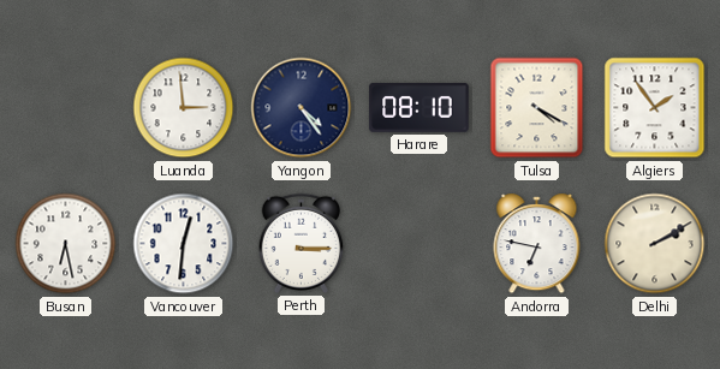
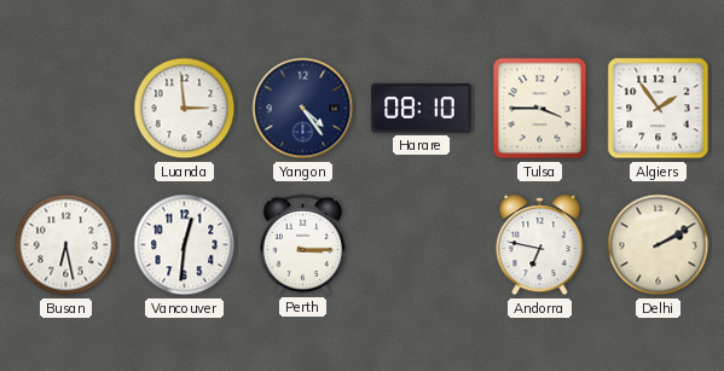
Tulsa: 4:20 -> 3:45 (540, 109)
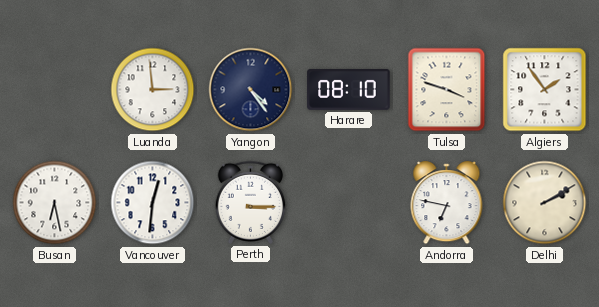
Tulsa: 3:45 -> 3:48 (447, 90)
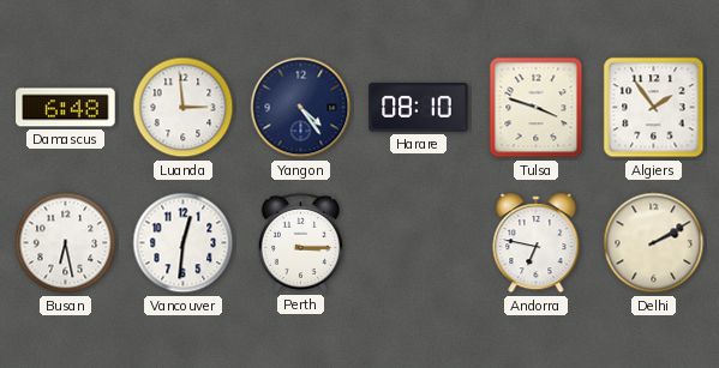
Damascus: none -> 6:48 (66, 108)
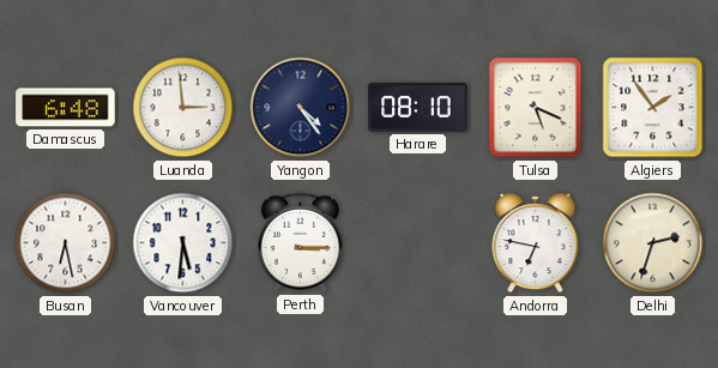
Tulsa: 3:48 -> 5:19 (536, 108)
Vancouver: 12:31 -> 5:31 (183, 243)
Delhi: 2:10 -> 2:33 (653, 243)
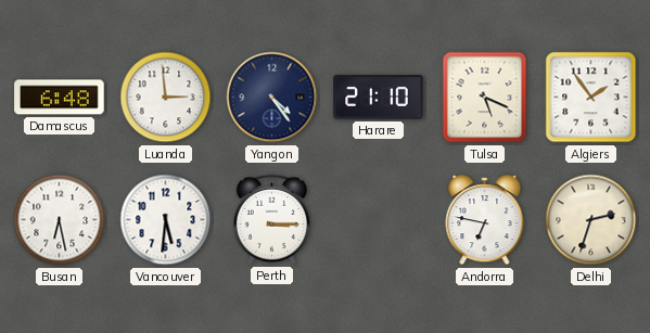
Harare: 08:10 -> 21:10 (379, 98)
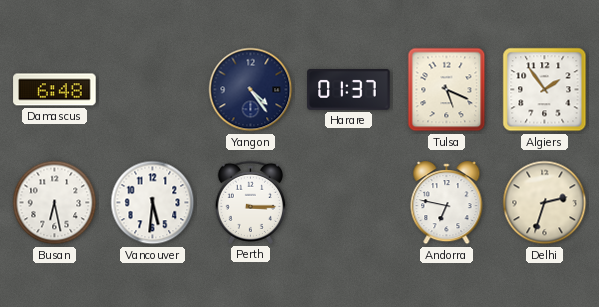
Luanda: 2:59 -> none (166, 98)
Harare: 21:10 -> 01:37 (349, 90)
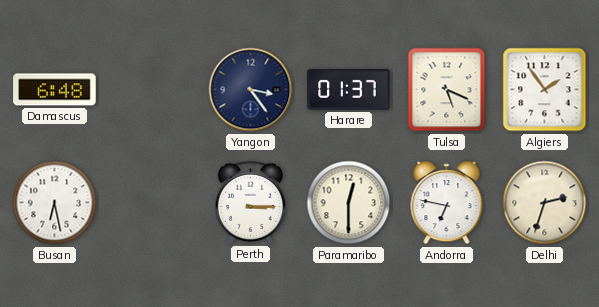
Yangon: 4:24 -> 3:24 (251, 90)
Vancouver: 5:31 -> none (153, 203)
Paramaribo: none -> 12:30 (349, 203)
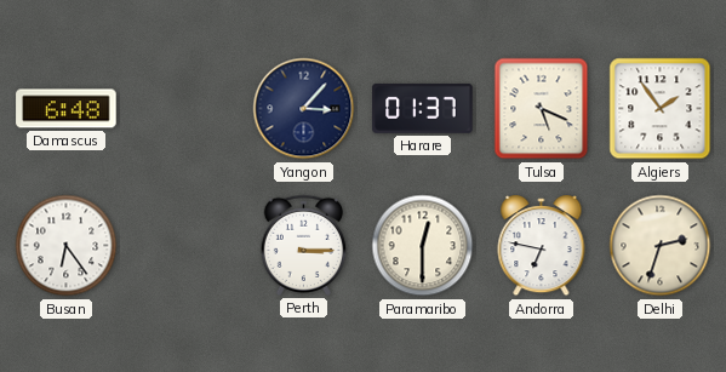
Yangon: 3:24 -> 3:07 (304, 109)
Busan: 6:28 -> 6:24 (67, 246)
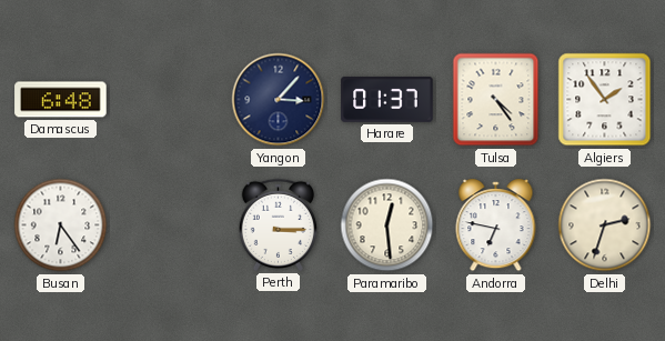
Tulsa: 5:19 -> 4:24 (496, 100)
Paramaribo: 12:30 -> 12:29 (387, 225)
